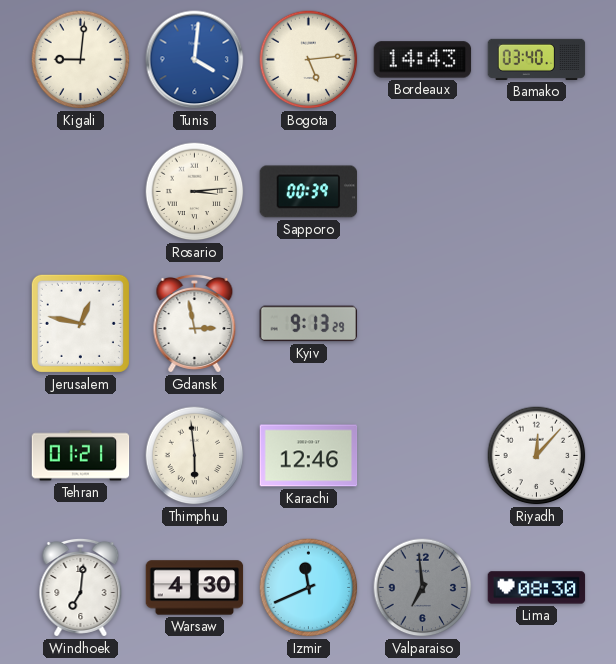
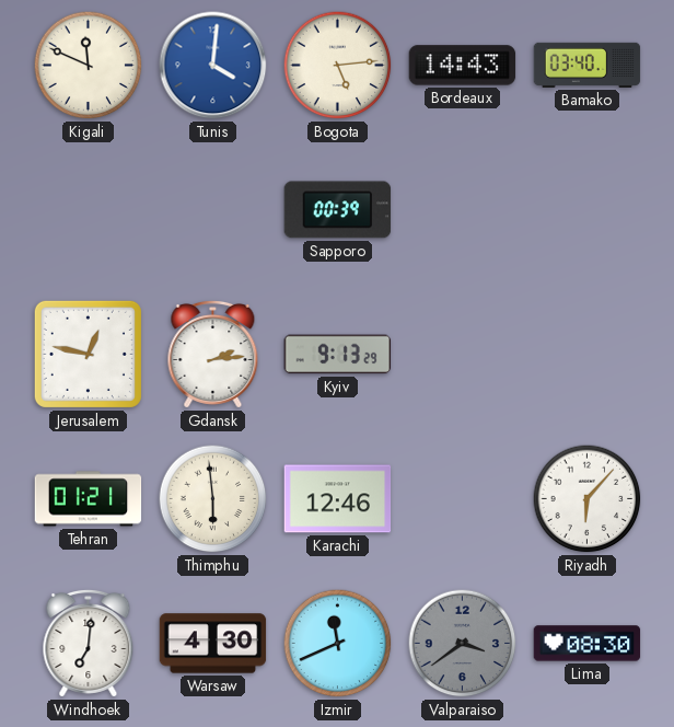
Kigali: 9:01 -> 11:49 (89, 66)
Rosario: 3:14 -> none (195, 192)
Gdansk: 2:58 -> 2:14 (213, 354)
Riyadh: 12:07 -> 6:07 (588, 499)
Valparaiso: 6:59 -> 3:39 (463, 644)
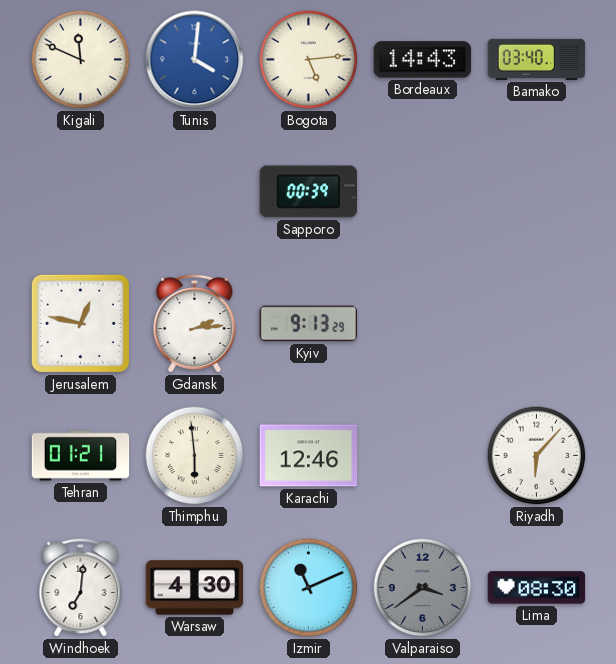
Izmir: 11:41 -> 11:11 (309, 588)
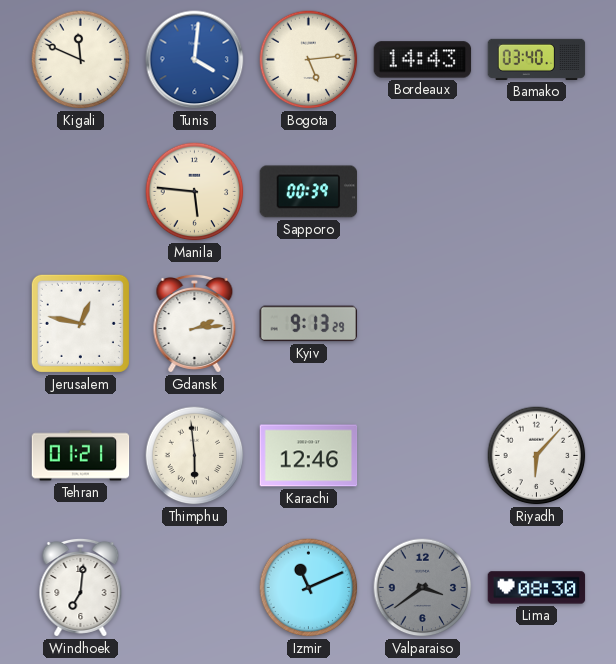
Manila: none -> 5:46 (195, 192)
Warsaw: 4:30 -> none (195, 588)
